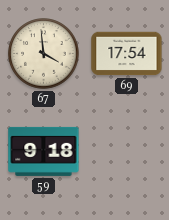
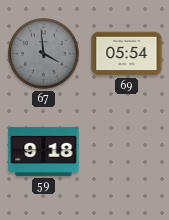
67 dial: cream -> grey (44, 54)
69: 17:54 -> 05:54 (127, 54)
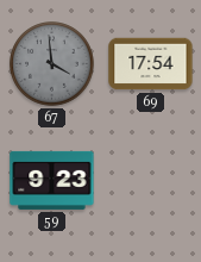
69: 05:54 -> 17:54 (151, 64)
59: 9:18 -> 9:23 (52, 180)
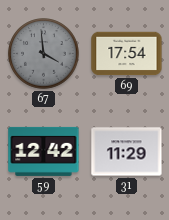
59: 9:23 -> 12:42 (44, 151)
31: none -> 11:29 (127, 152)
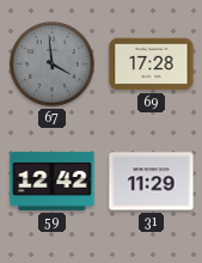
69: 17:54 -> 17:28 (152, 65)
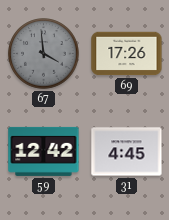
69: 17:28 -> 17:26 (127, 54)
31: 11:29 -> 4:45 (127, 152)
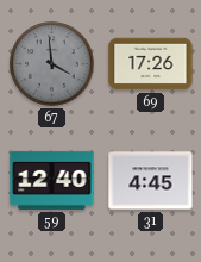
59: 12:42 -> 12:40 (52, 180)
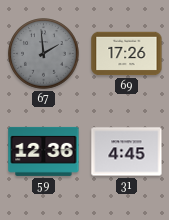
67: 3:59 -> 1:59 (44, 54)
59: 12:40 -> 12:36 (44, 151)
